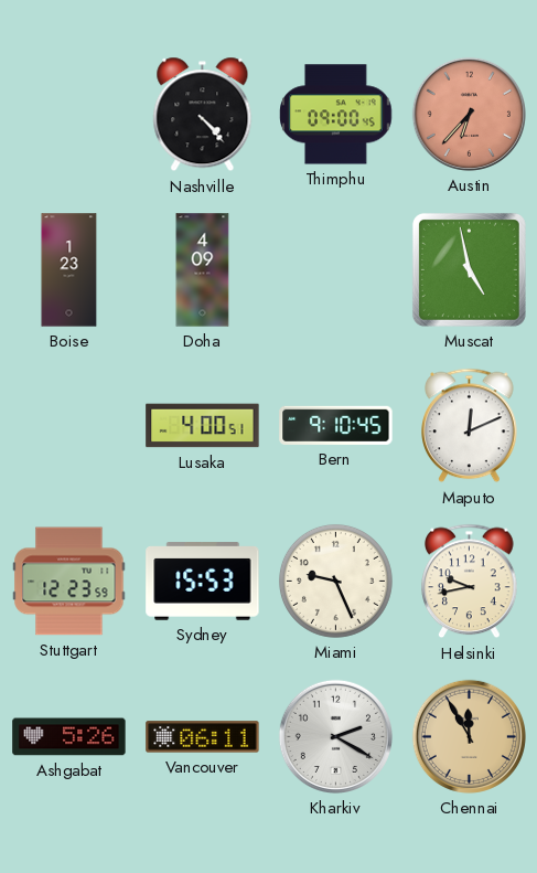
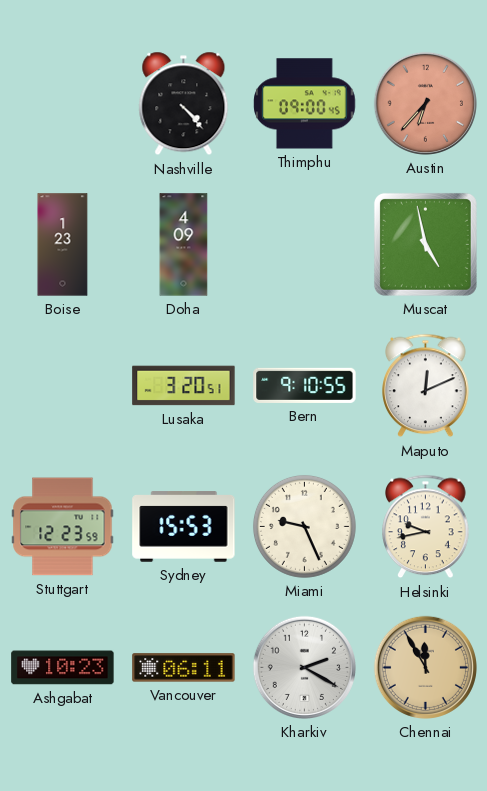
Lusaka: 4:00 -> 3:20 (184, 386)
Bern: 9:10:45 -> 9:10:55 (305, 385)
Ashgabat: 5:26 -> 10:23 (63, 668)
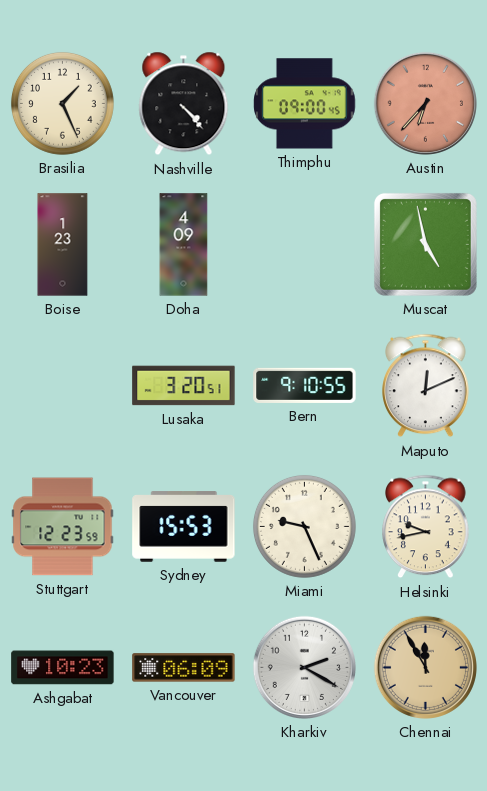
Brasilia: none -> 1:26 (62, 103)
Vancouver: 06:11 -> 06:09 (184, 668)
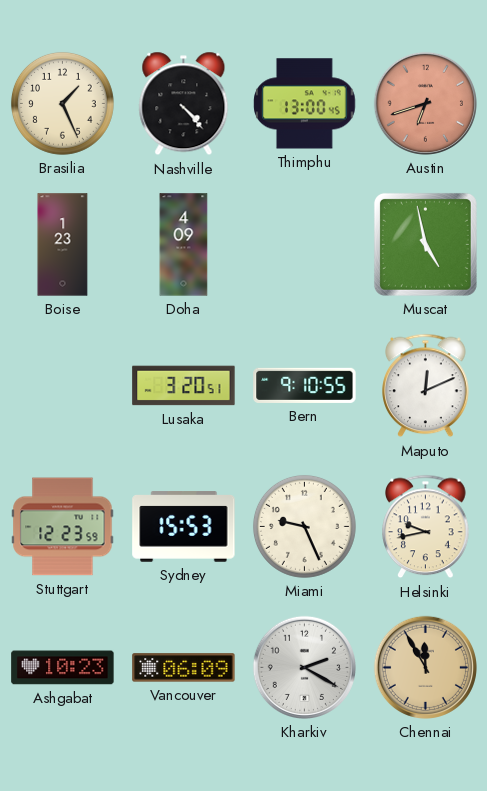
Thimphu: 09:00 -> 13:00 (305, 104)
Austin: 6:37 -> 6:42 (425, 103)
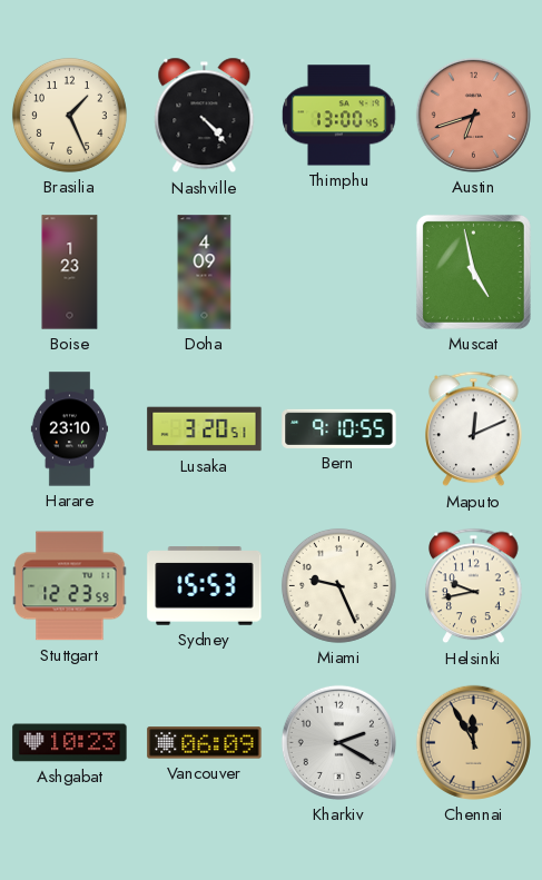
Harare: none -> 23:10 (69, 429)
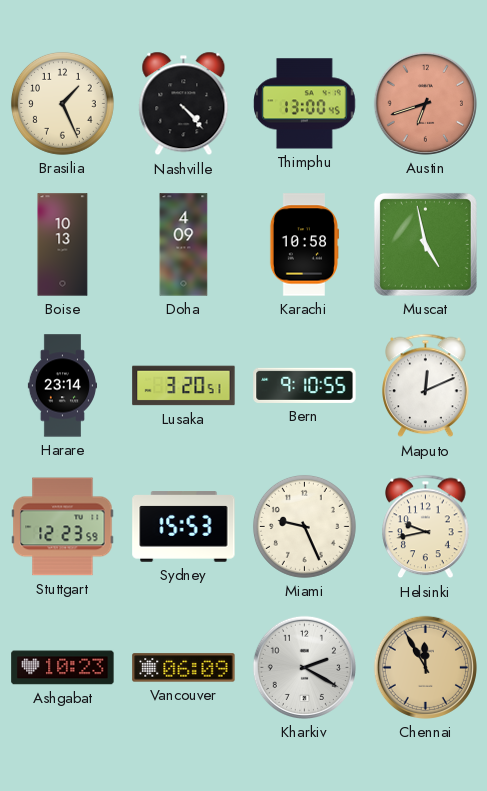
Boise: 1:23 -> 10:13 (63, 245)
Karachi: none -> 10:58 (304, 245)
Harare: 23:10 -> 23:14 (62, 386)
